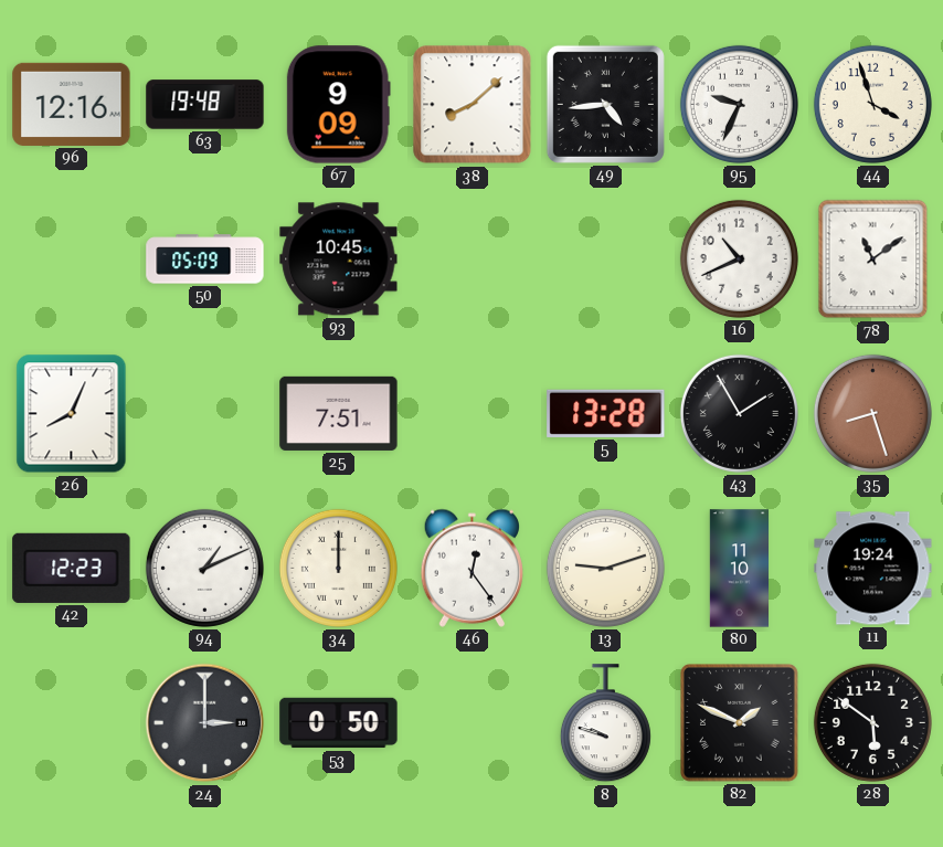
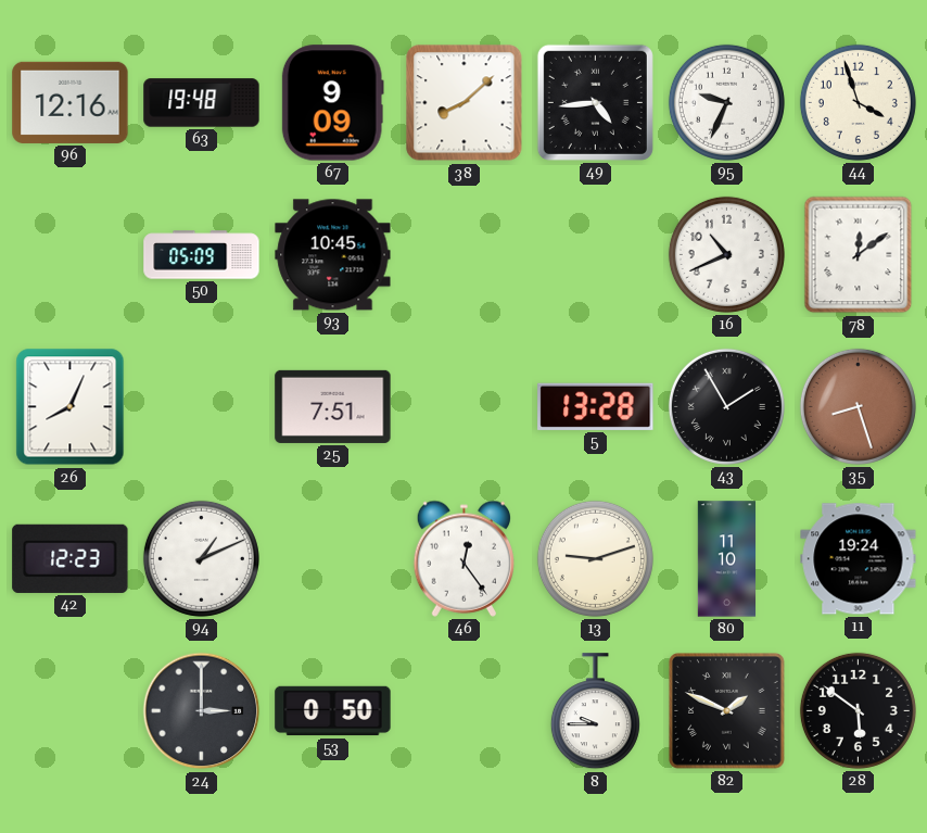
78: 11:09 -> 12:09 (859, 255)
34: 12:00 -> none (338, 568)
8: 9:48 -> 9:45 (595, 711)
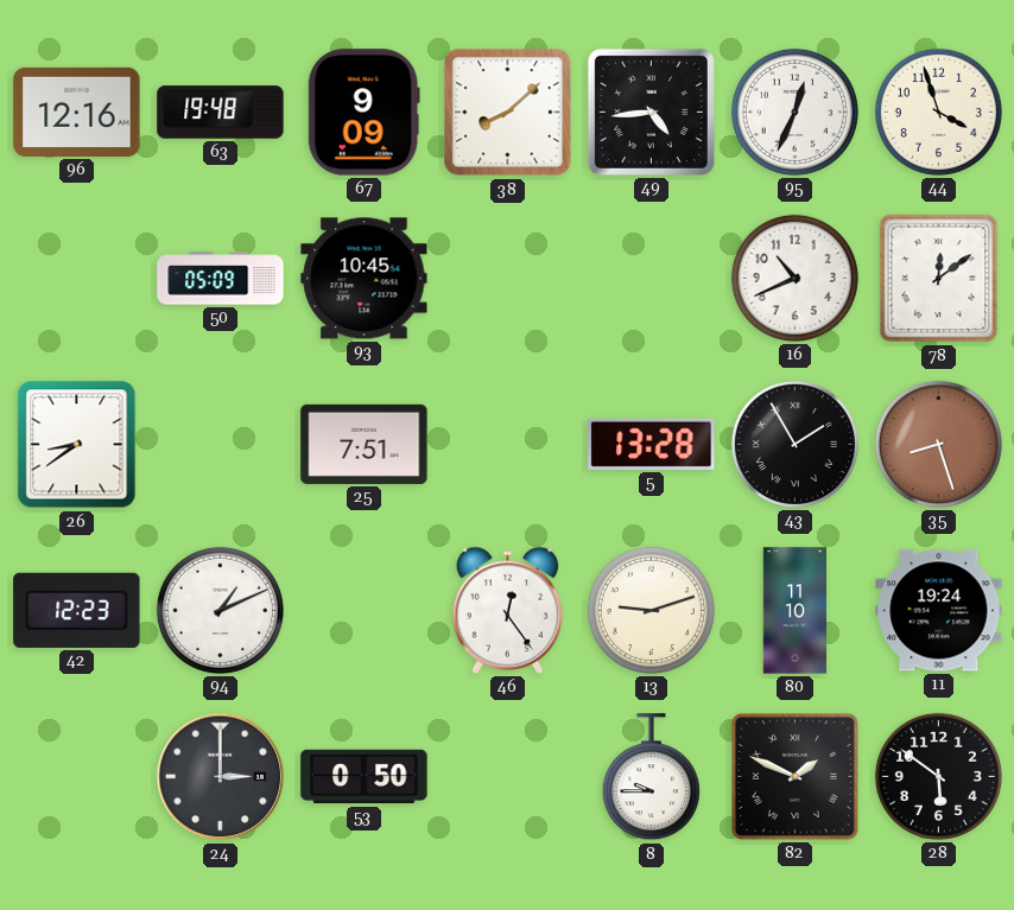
95: 9:34 -> 12:34 (794, 112)
26: 8:04 -> 8:39 (77, 445)
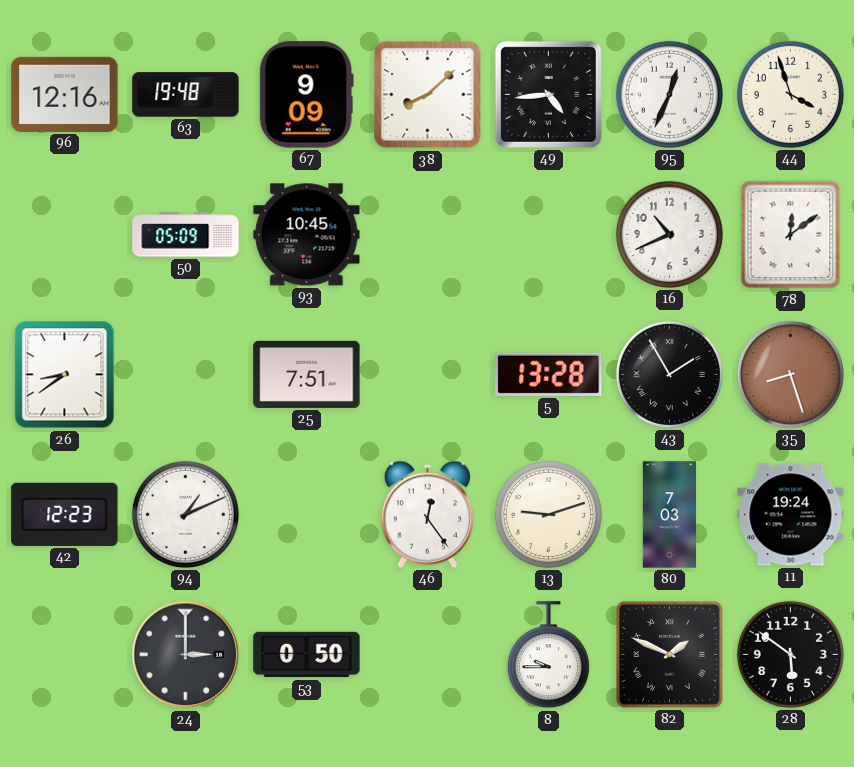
80: 11:10 -> 7:03 (670, 515)
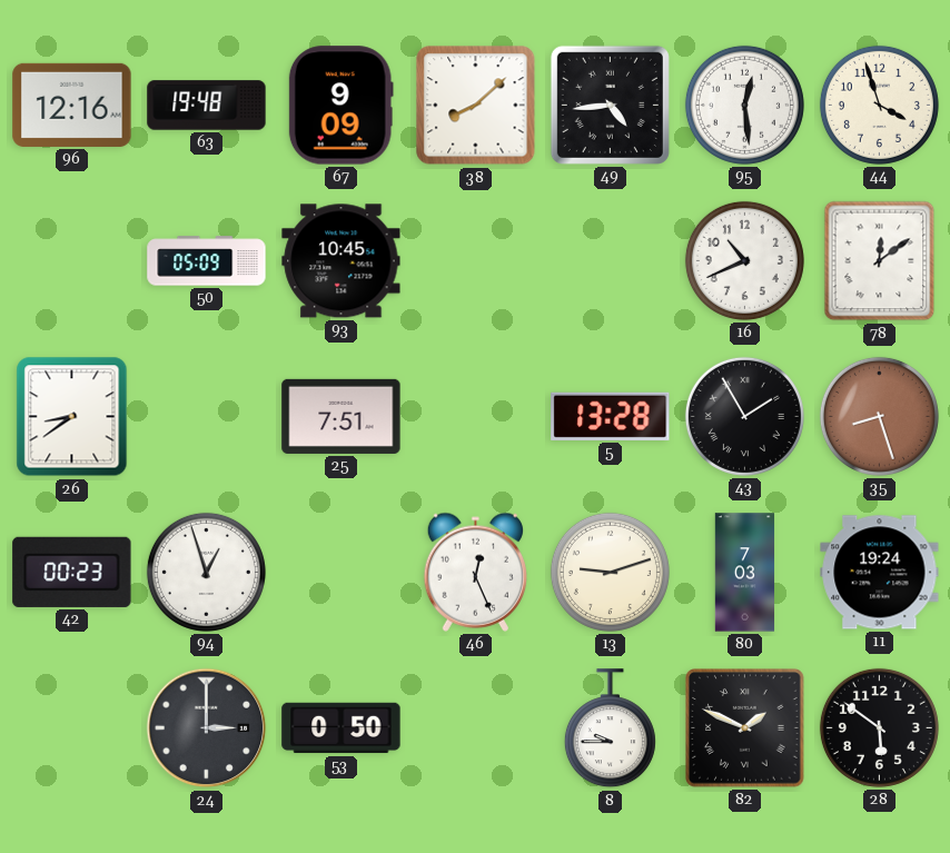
95: 12:34 -> 12:29 (744, 105)
42: 12:23 -> 00:23 (72, 572)
94: 1:11 -> 12:57 (206, 572)
46: 12:24 -> 12:26 (475, 572)
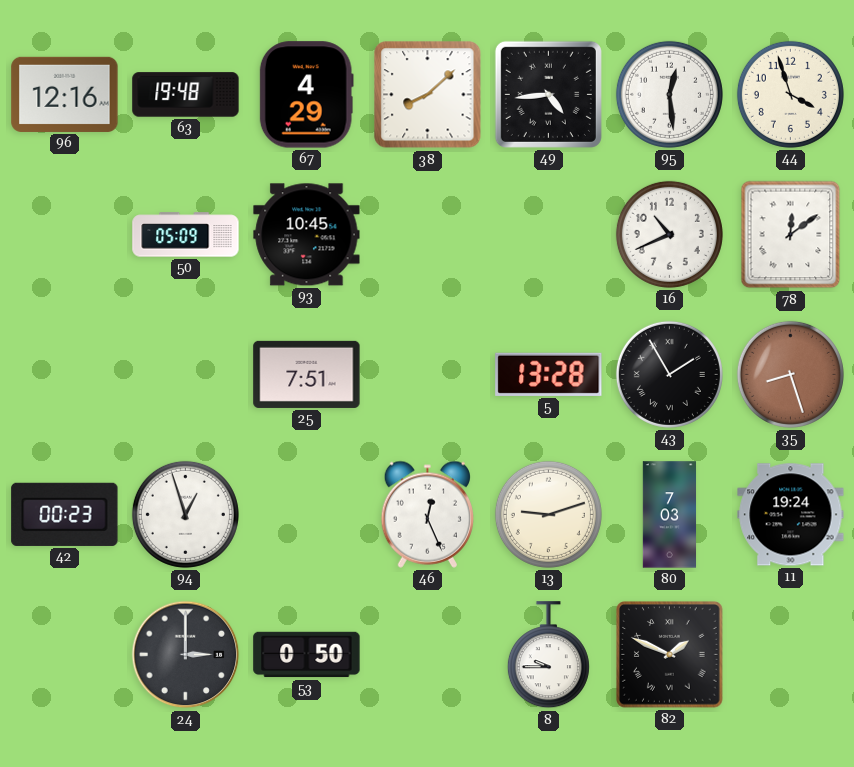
67: 9:09 -> 4:29 (306, 95)
26: 8:39 -> none (72, 417)
28: 5:51 -> none (879, 727)
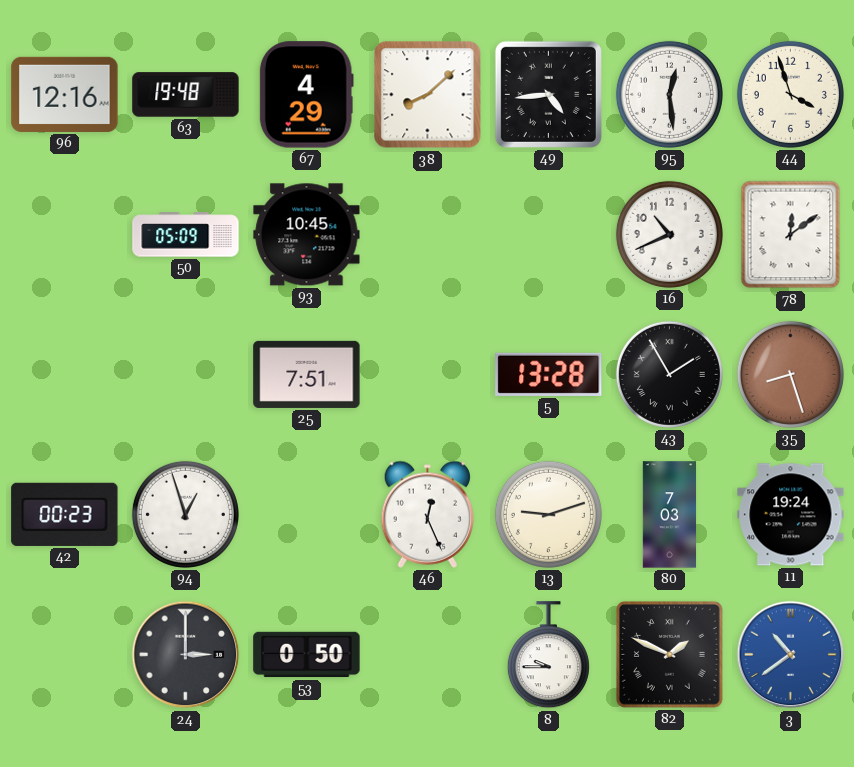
3: none -> 10:39 (791, 655)
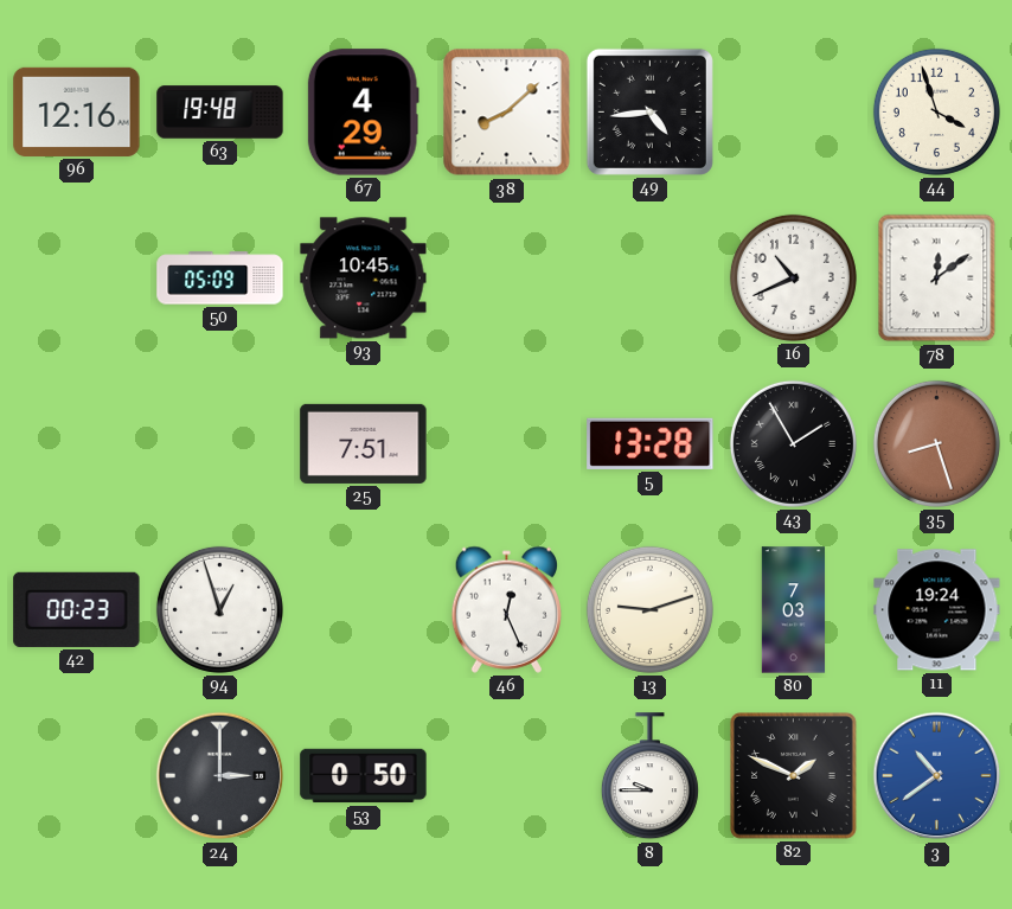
95: 12:29 -> none (669, 94)
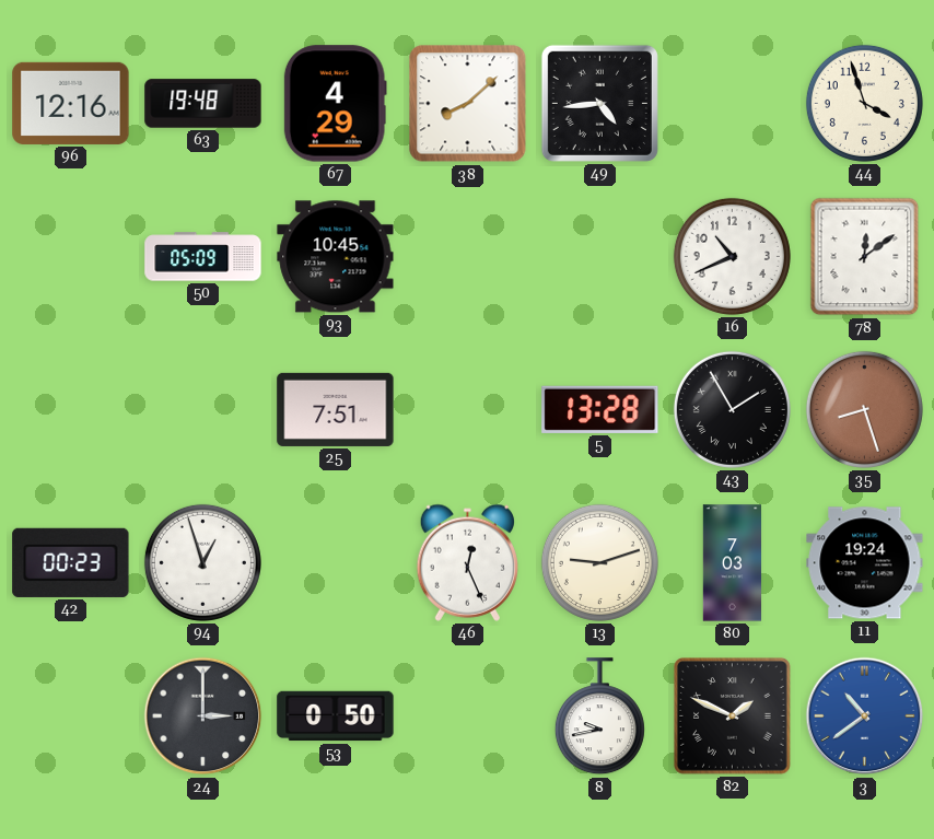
8: 9:45 -> 9:43 (599, 716)
